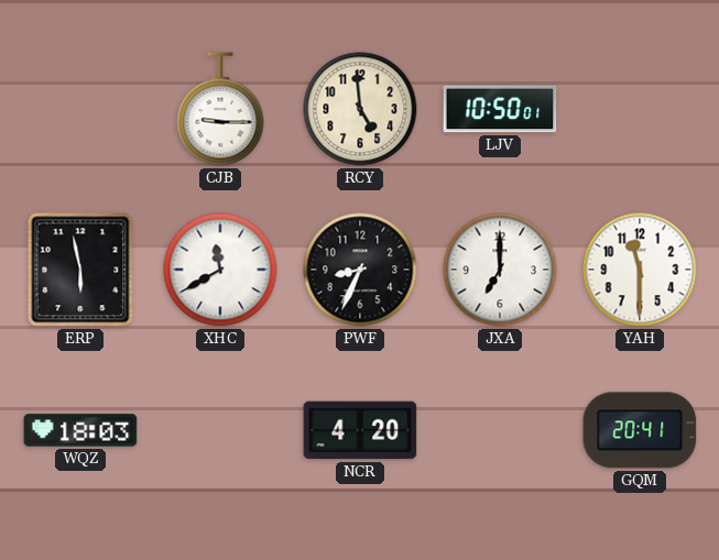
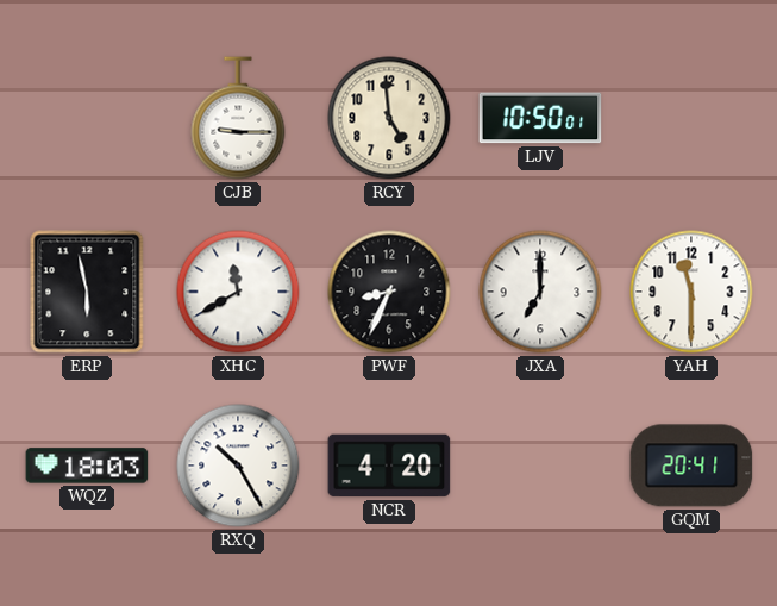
RXQ: none -> 10:25 (238, 466)
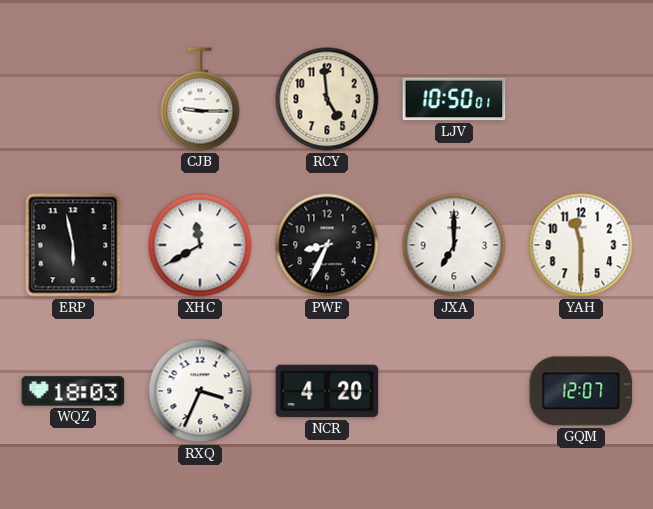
RXQ: 10:25 -> 3:34 (200, 391)
GQM: 20:41 -> 12:07 (581, 391)
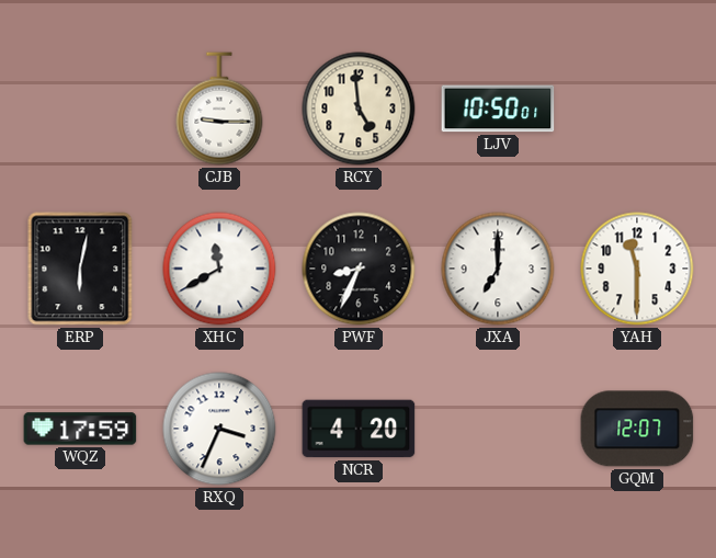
ERP: 5:58 -> 6:02 (80, 269)
WQZ: 18:03 -> 17:59 (80, 429)
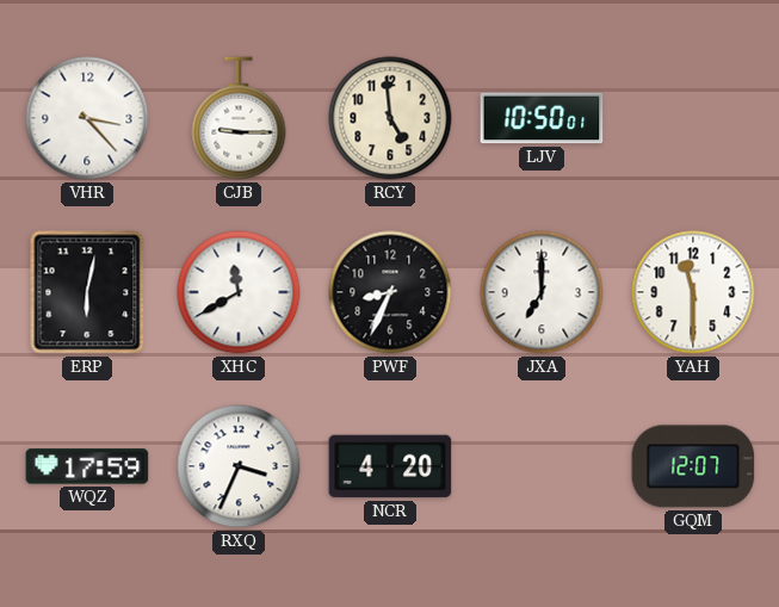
VHR: none -> 3:23 (87, 118)
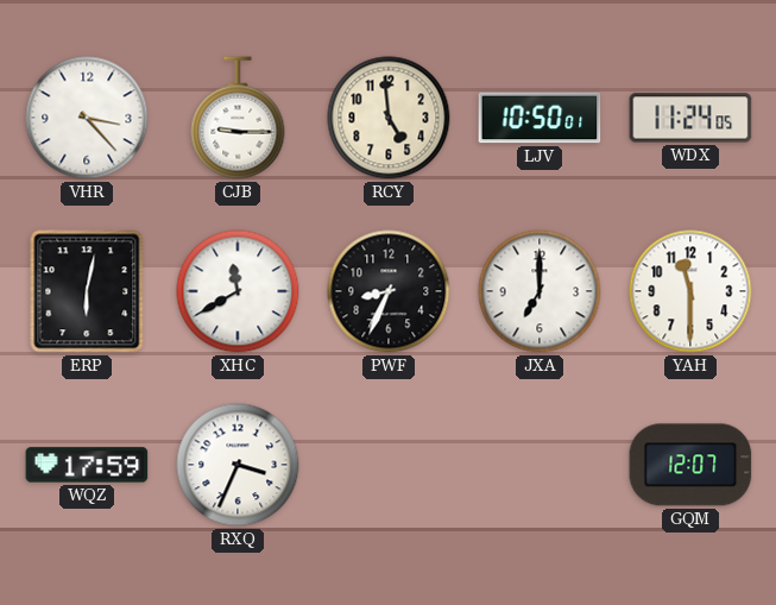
WDX: none -> 11:24 (690, 118)
NCR: 4:20 -> none (390, 466)
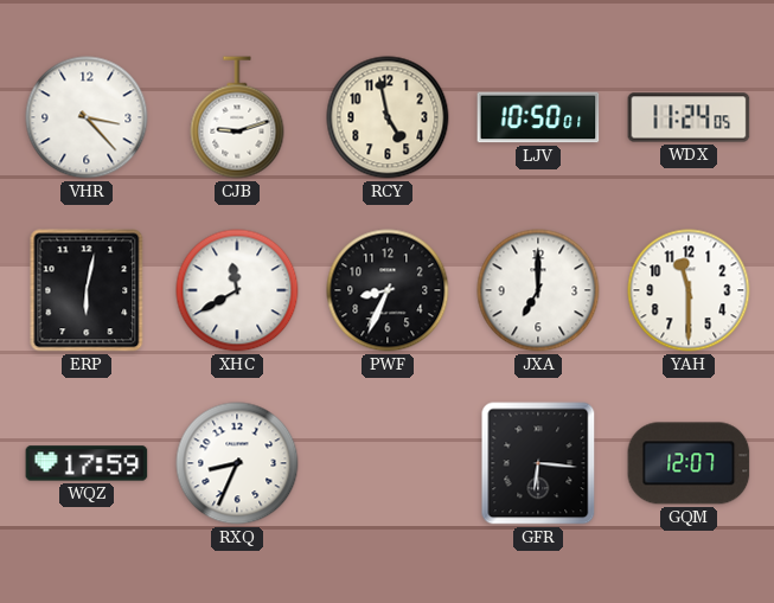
CJB: 9:15 -> 9:12 (237, 117)
RCY: 4:59 -> 4:58 (388, 117)
RXQ: 3:34 -> 8:34 (237, 463)
GFR: none -> 6:16 (538, 463)
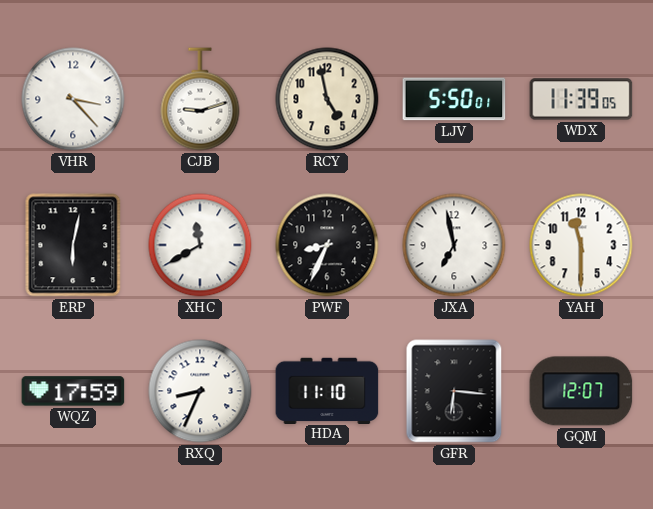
LJV: 10:50 -> 5:50 (454, 99)
WDX: 11:24 -> 11:39 (581, 99)
JXA: 7:00 -> 6:58 (454, 245)
HDA: none -> 11:10 (327, 390)
